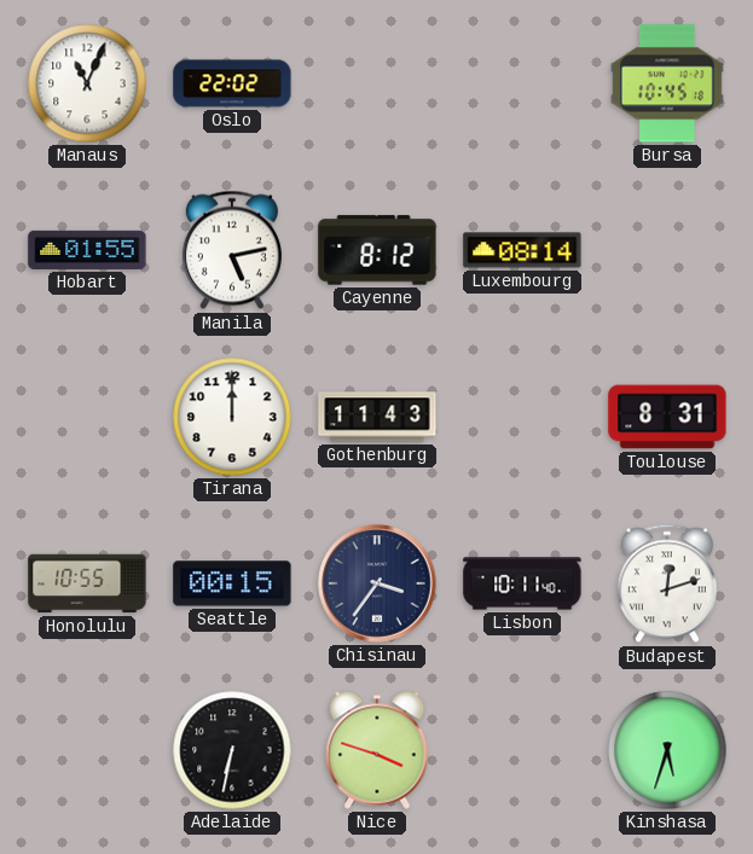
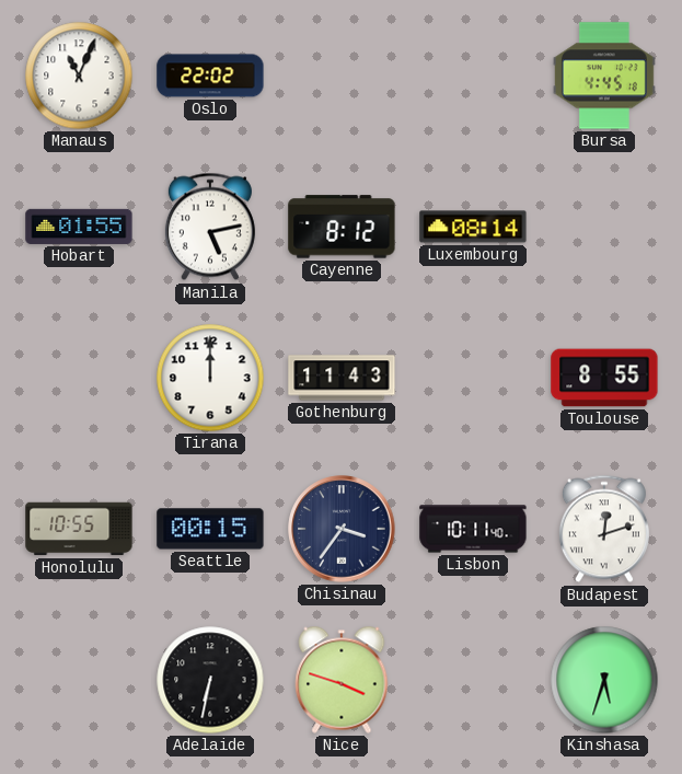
Bursa: 10:45 -> 4:45 (604, 76)
Toulouse: 8:31 -> 8:55 (604, 378)
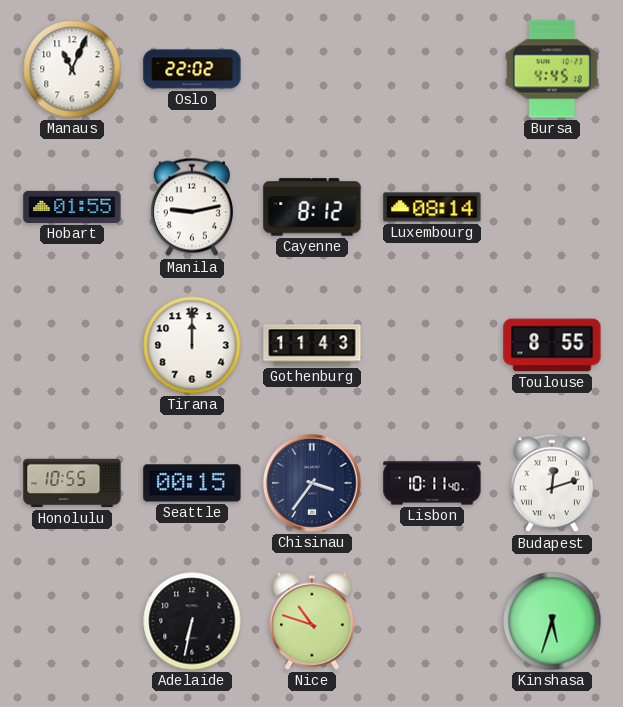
Manila: 5:13 -> 9:13 (192, 207)
Nice: 3:48 -> 10:48 (312, 621)
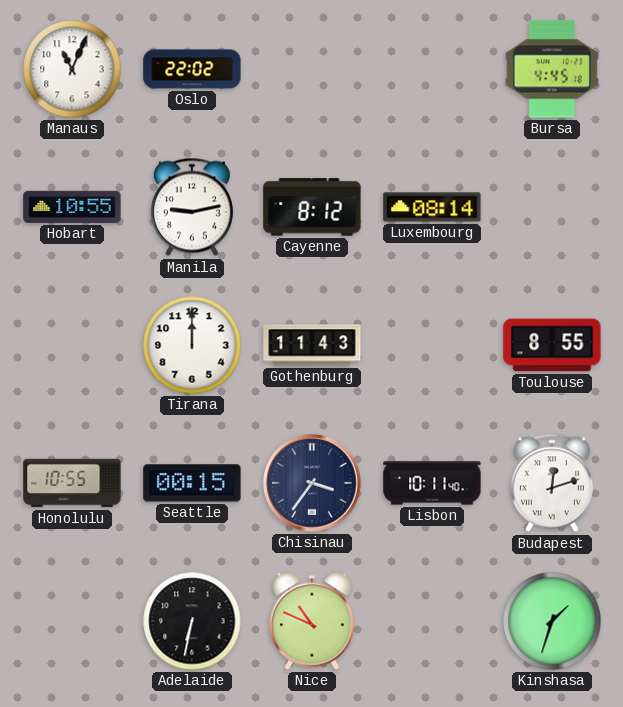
Hobart: 01:55 -> 10:55 (72, 207)
Nice: 10:48 -> 10:49 (312, 621)
Kinshasa: 5:33 -> 1:33 (552, 621)
